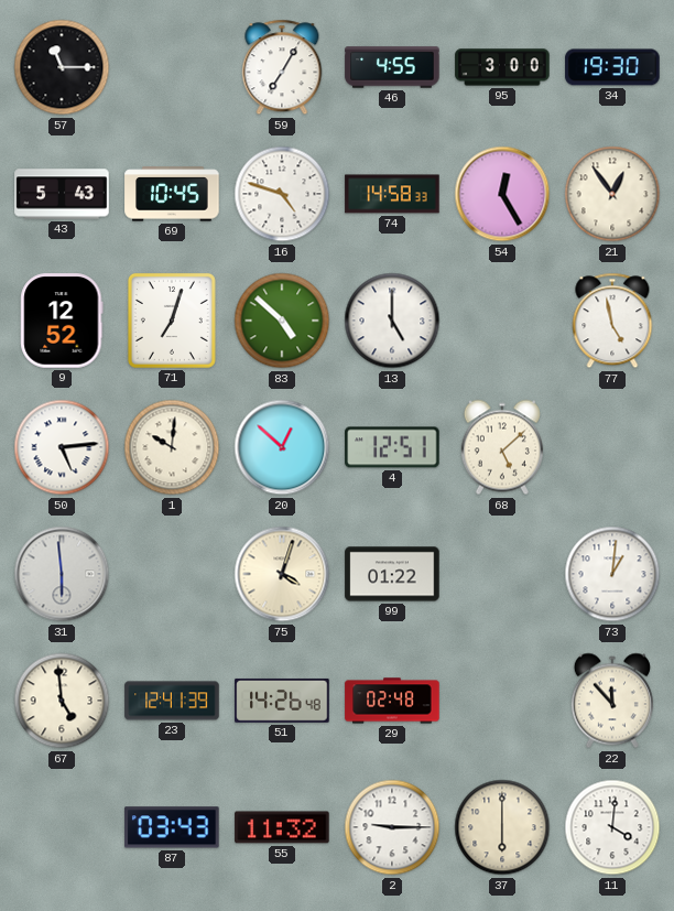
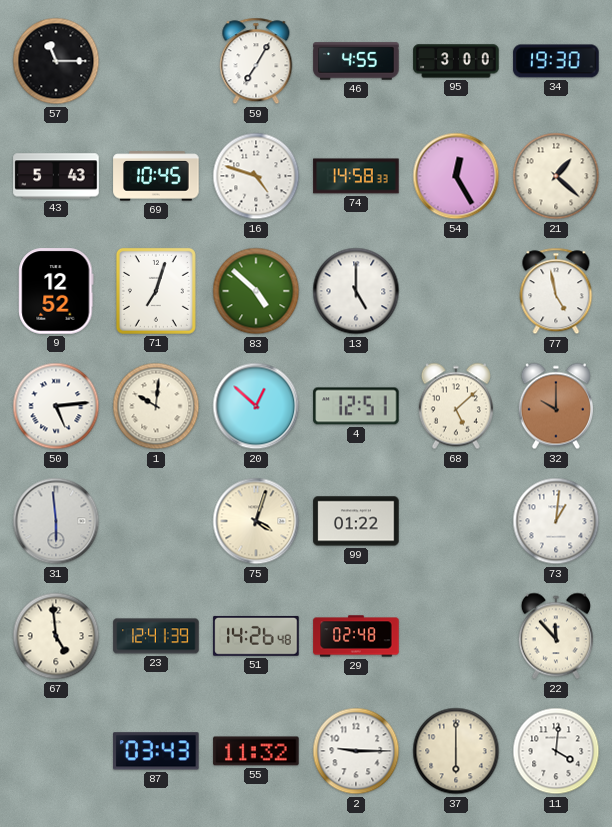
21: 12:54 -> 1:22 (556, 176)
32: none -> 10:00 (556, 406)
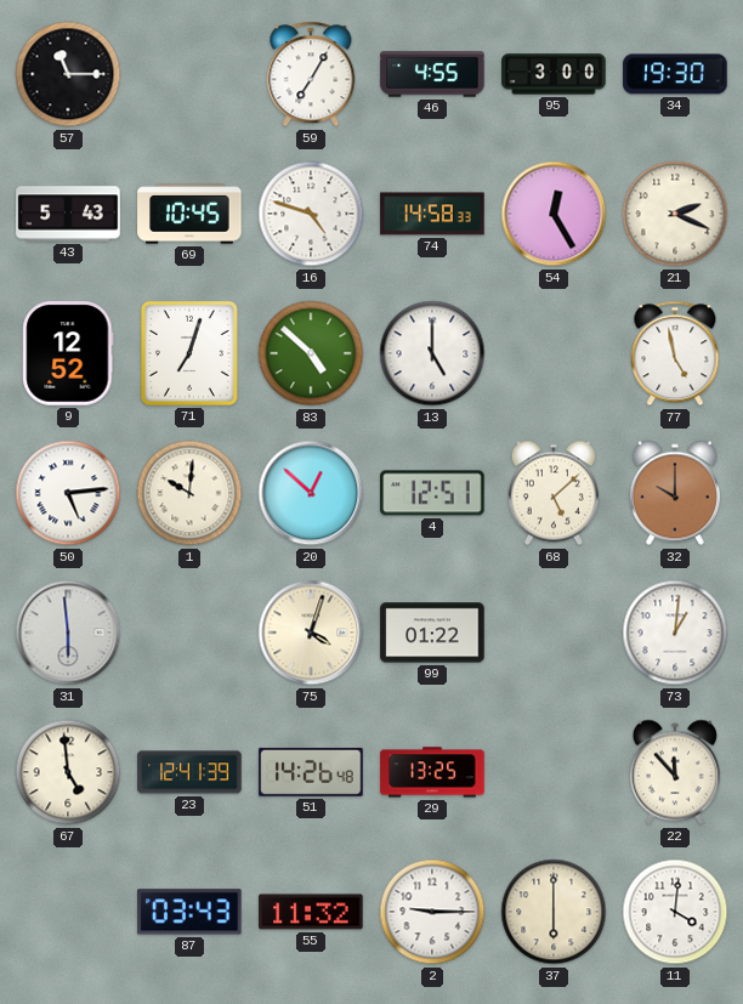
21: 1:22 -> 2:19 (675, 214)
29: 02:48 -> 13:25 (432, 772)
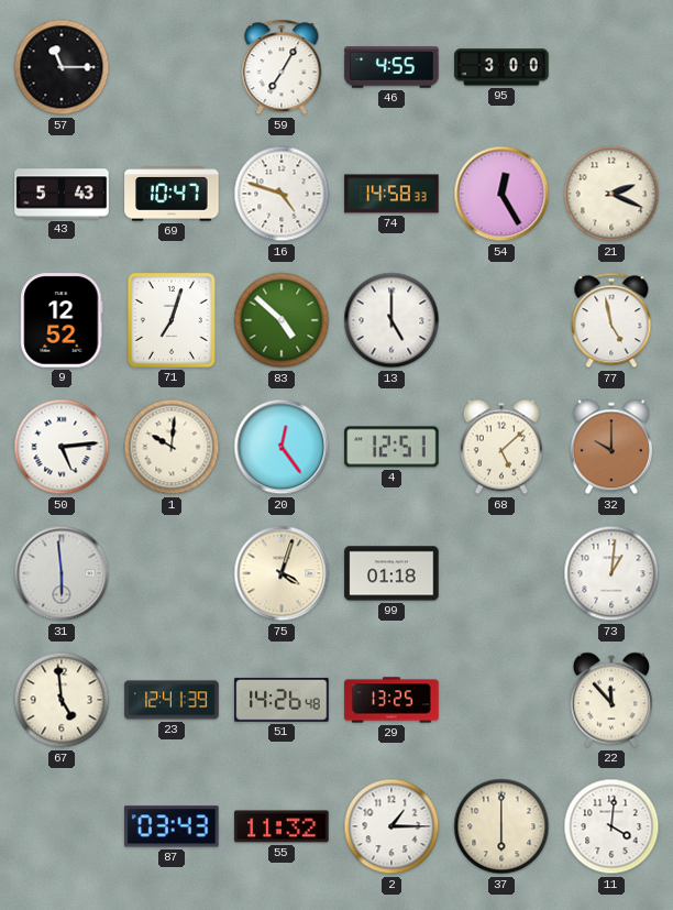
34: 19:30 -> none (675, 74)
69: 10:45 -> 10:47 (172, 194)
20: 12:52 -> 12:24 (282, 447)
99: 01:22 -> 01:18 (391, 573)
2: 9:15 -> 1:15 (391, 826)
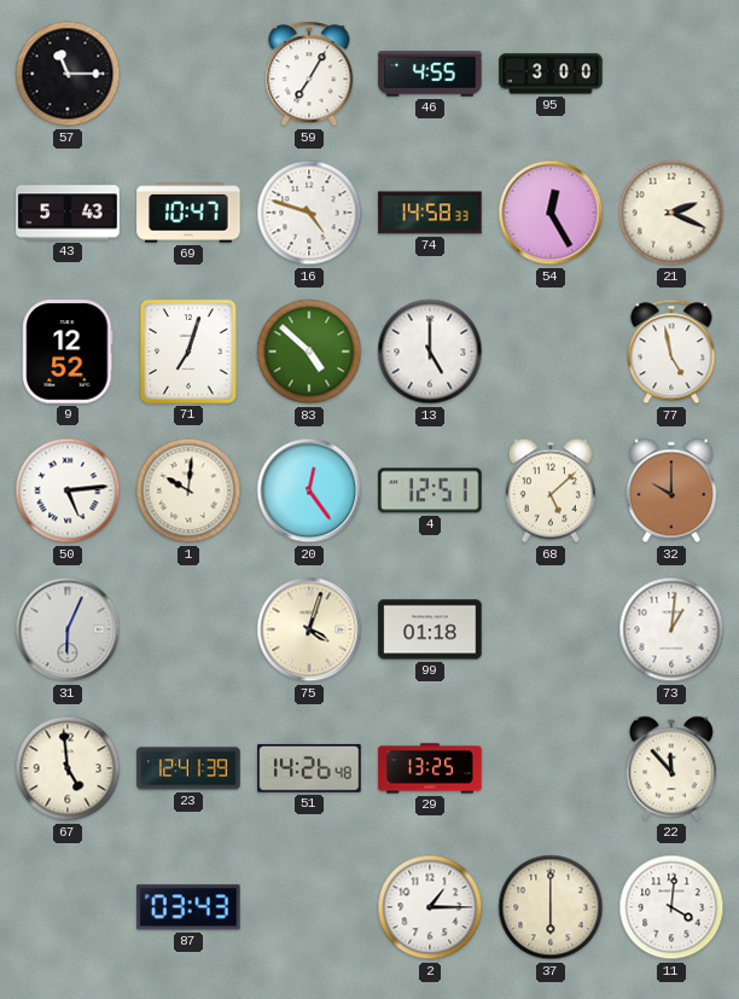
31: 5:59 -> 6:04 (68, 629)
55: 11:32 -> none (282, 826)
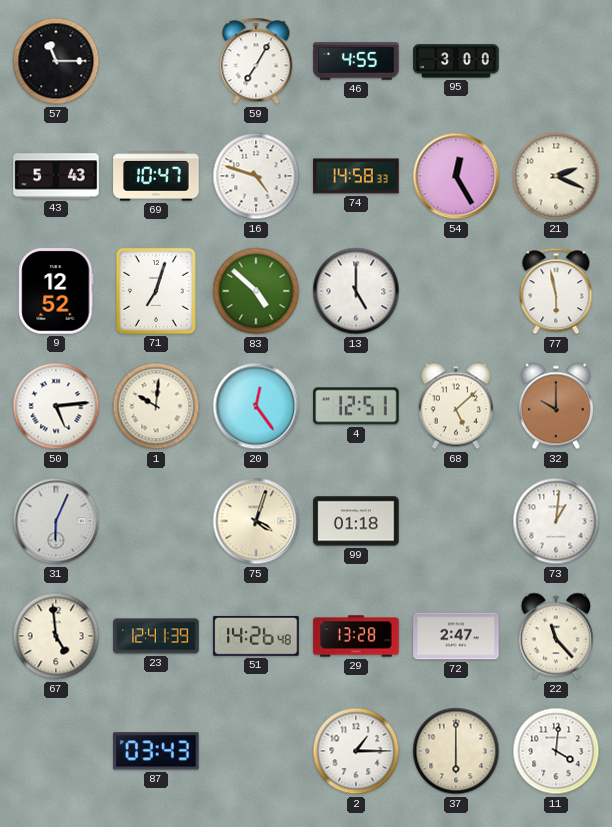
77: 4:58 -> 5:58 (556, 291)
29: 13:25 -> 13:28 (356, 636)
72: none -> 2:47 (456, 636)
22: 11:53 -> 11:23 (556, 636)
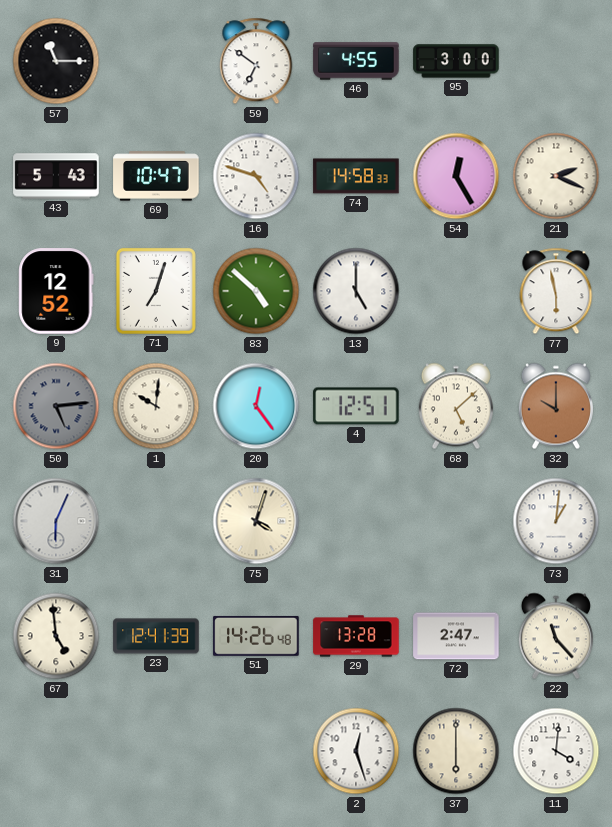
59: 7:05 -> 6:51 (256, 61)
50 dial: white -> grey (56, 406)
99: 01:18 -> none (356, 521)
87: 03:43 -> none (156, 751)
2: 1:15 -> 12:27 (356, 751)
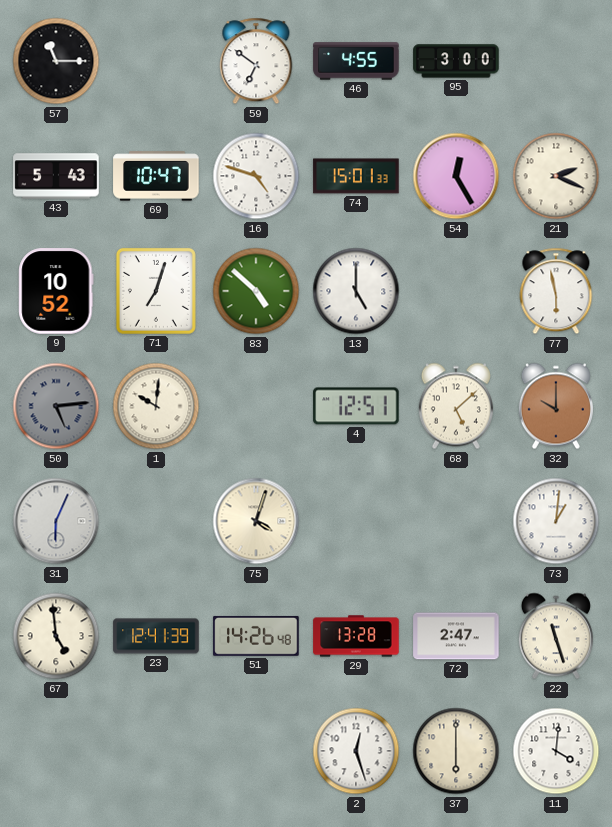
74: 14:58 -> 15:01 (356, 176)
9: 12:52 -> 10:52 (56, 291)
20: 12:24 -> none (256, 406)
22: 11:23 -> 11:27 (556, 636)
